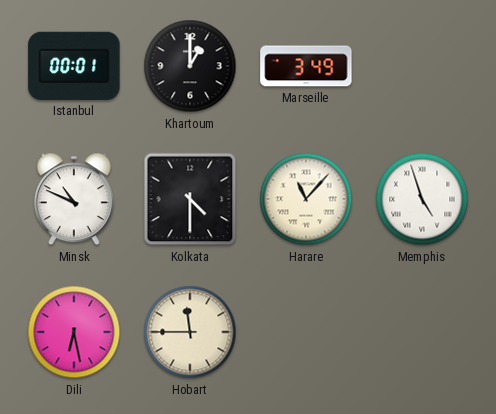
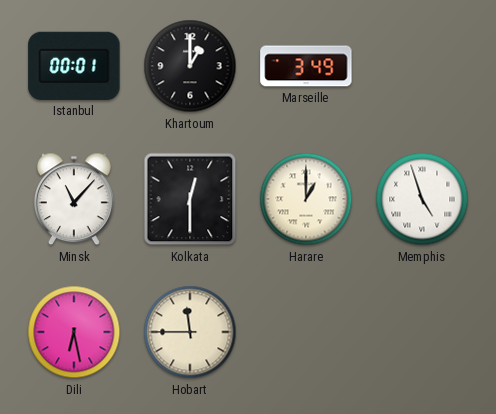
Minsk: 10:49 -> 11:07 (74, 199)
Kolkata: 4:30 -> 12:30 (190, 199)
Harare: 11:07 -> 1:00 (306, 199)
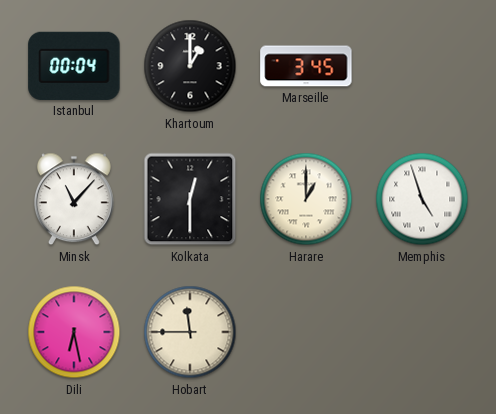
Istanbul: 00:01 -> 00:04 (74, 66)
Marseille: 3:49 -> 3:45 (306, 66)
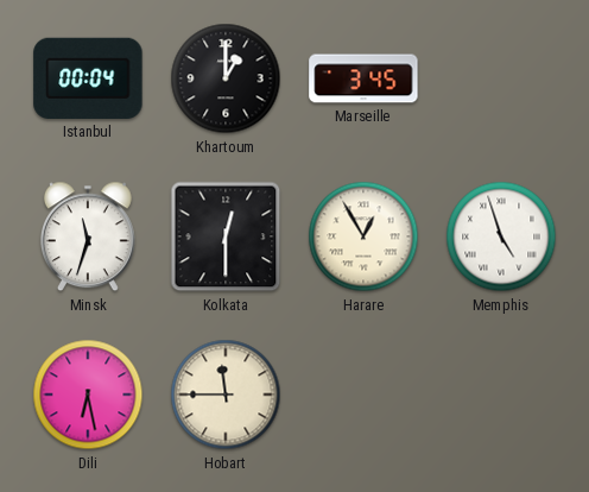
Minsk: 11:07 -> 11:33 (88, 236)
Harare: 1:00 -> 12:55 (363, 236)
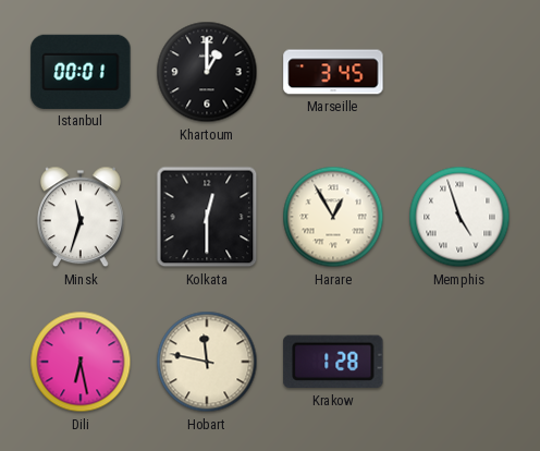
Istanbul: 00:04 -> 00:01 (81, 72)
Hobart: 11:45 -> 11:47 (207, 362)
Krakow: none -> 1:28 (333, 362)
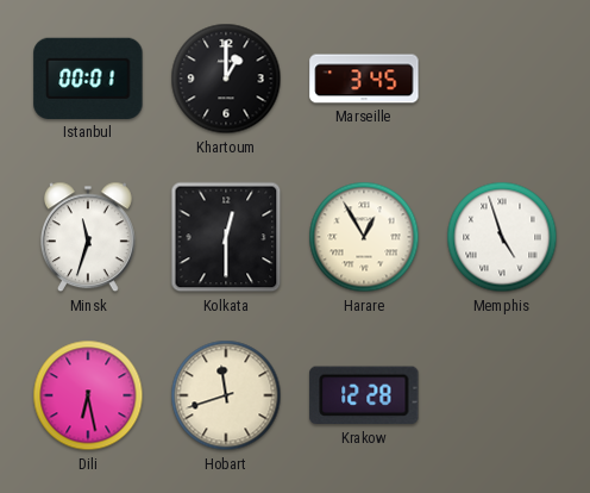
Hobart: 11:47 -> 11:42 (226, 395)
Krakow: 1:28 -> 12:28 (364, 395)
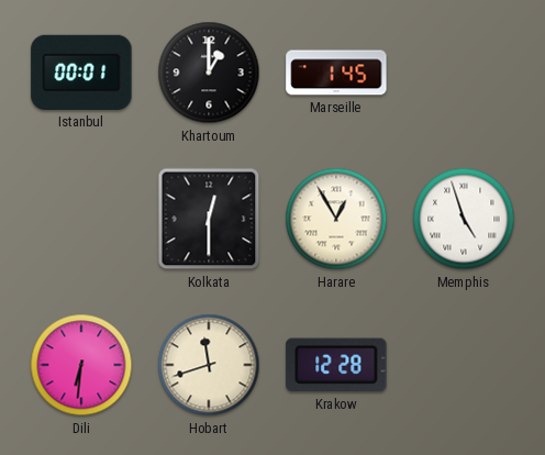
Marseille: 3:45 -> 1:45 (336, 73)
Minsk: 11:33 -> none (88, 237)
Dili: 6:28 -> 6:31 (81, 365)
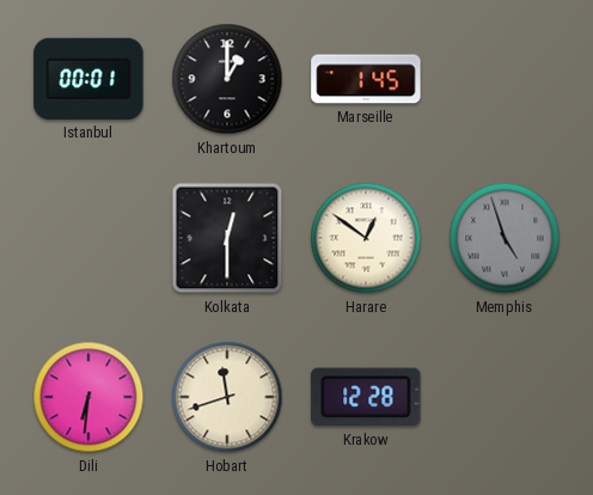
Harare: 12:55 -> 12:51 (366, 238)
Memphis dial: white -> grey (505, 238)
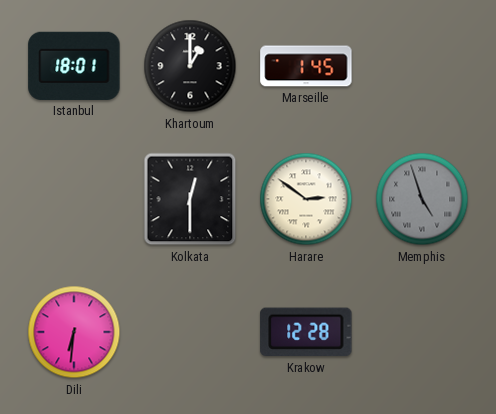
Istanbul: 00:01 -> 18:01 (74, 66)
Harare: 12:51 -> 2:51 (306, 199)
Hobart: 11:42 -> none (227, 397)
